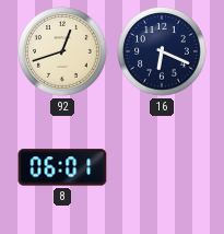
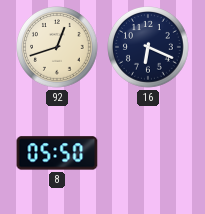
8: 06:01 -> 05:50 (57, 153)
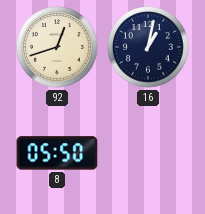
16: 6:19 -> 1:02 (148, 47)
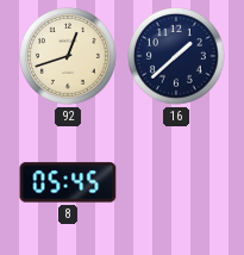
16: 1:02 -> 1:38 (176, 56)
8: 05:50 -> 05:45 (68, 182)
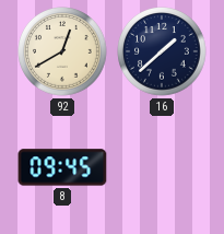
92: 12:42 -> 12:40 (62, 51)
8: 05:45 -> 09:45 (62, 167)
